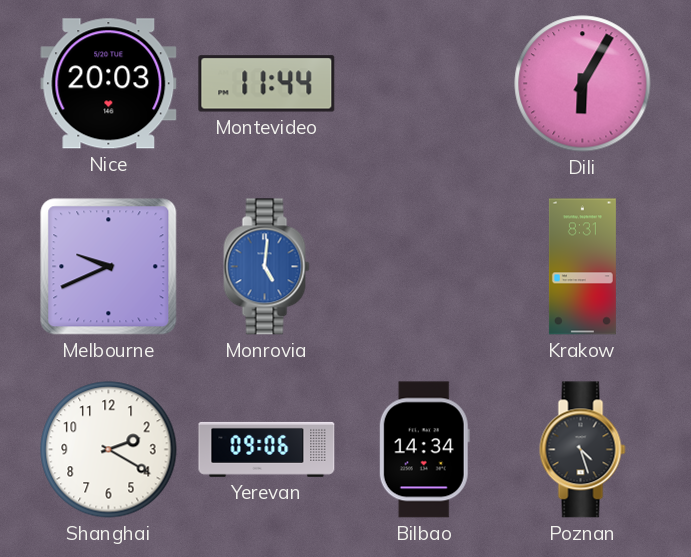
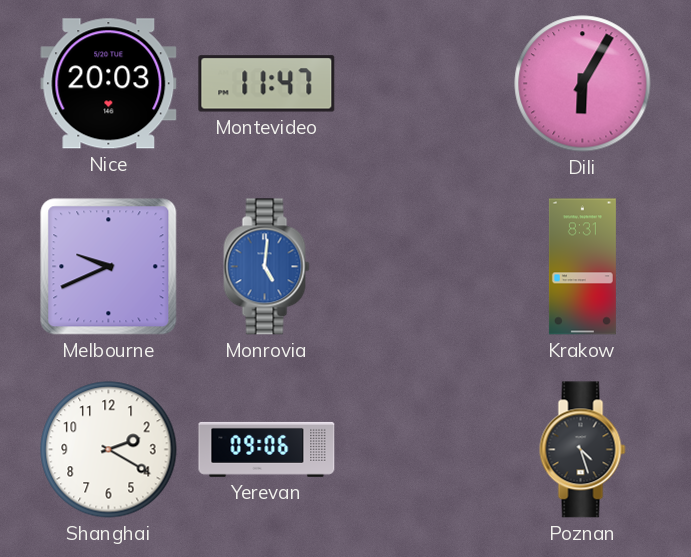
Montevideo: 11:44 -> 11:47 (267, 84)
Bilbao: 14:34 -> none (424, 450)
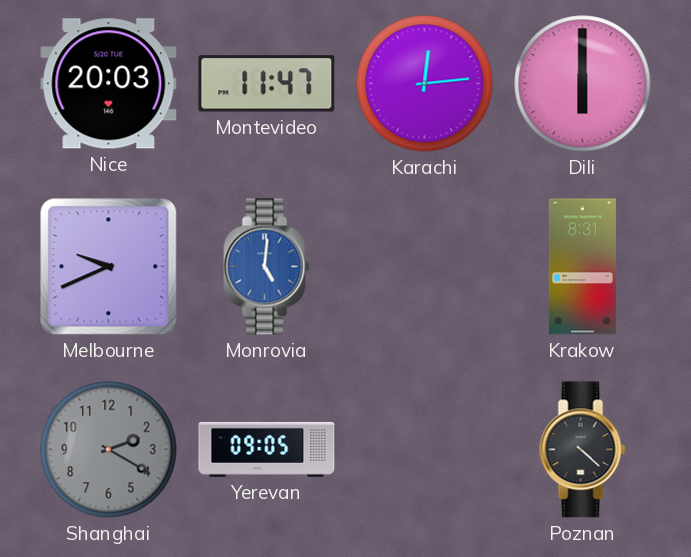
Karachi: none -> 12:14 (425, 84)
Dili: 6:05 -> 6:00 (583, 84)
Shanghai dial: white -> grey (109, 450)
Yerevan: 09:06 -> 09:05 (267, 449)
Poznan: 4:27 -> 4:22 (583, 450)
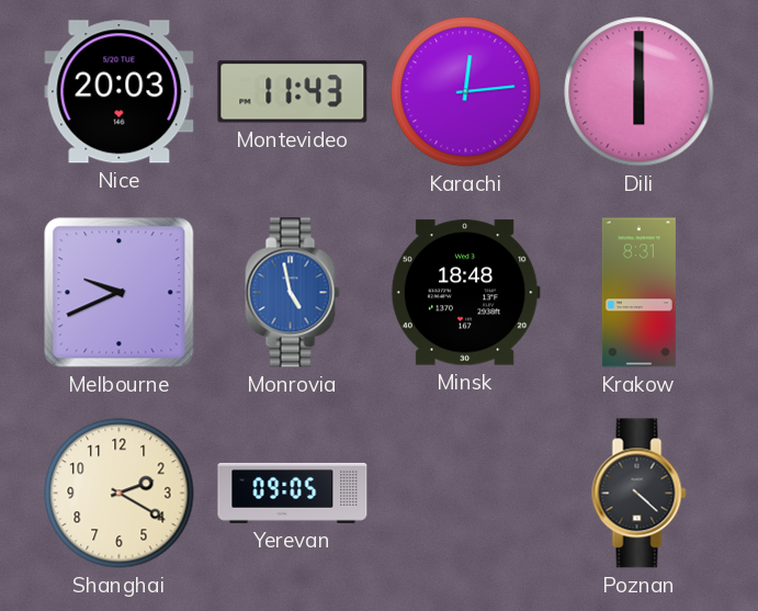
Montevideo: 11:47 -> 11:43 (293, 92)
Monrovia: 5:01 -> 4:58 (293, 293)
Minsk: none -> 18:48 (465, 293)
Shanghai dial: grey -> cream (120, 494)
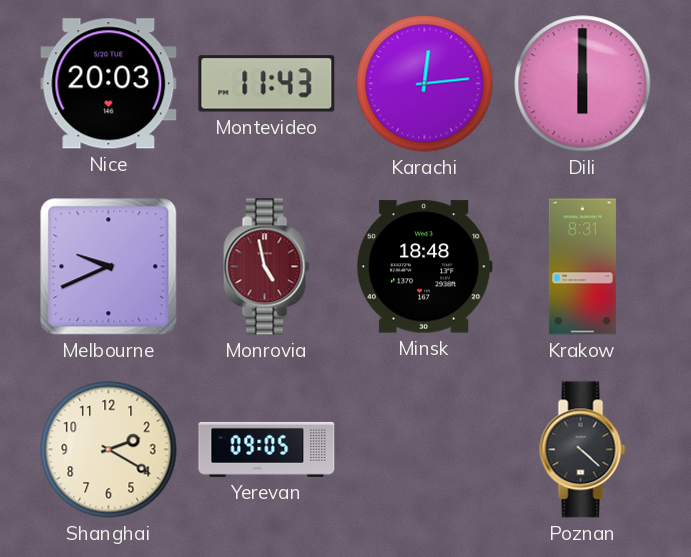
Monrovia dial: blue -> burgundy (267, 267)
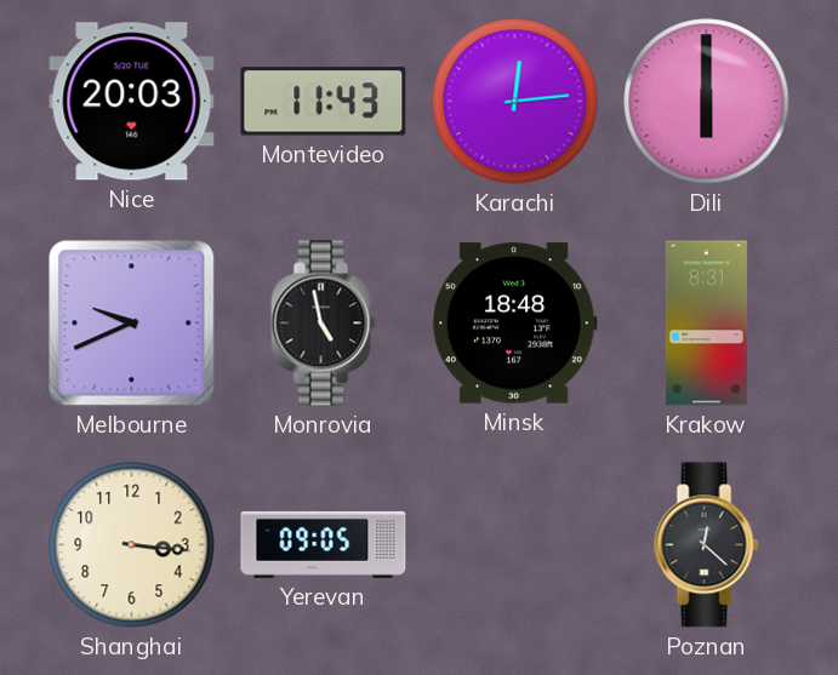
Monrovia dial: burgundy -> black (324, 324)
Shanghai: 2:20 -> 3:16 (132, 545)
Poznan: 4:22 -> 12:22 (707, 545)
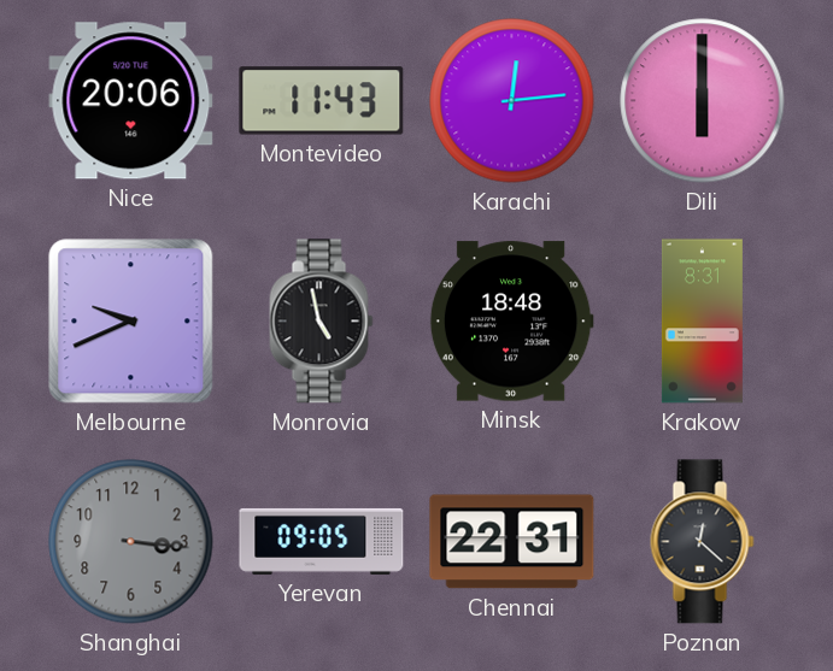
Nice: 20:03 -> 20:06 (131, 101)
Shanghai dial: cream -> grey (131, 542)
Chennai: none -> 22:31 (512, 542)
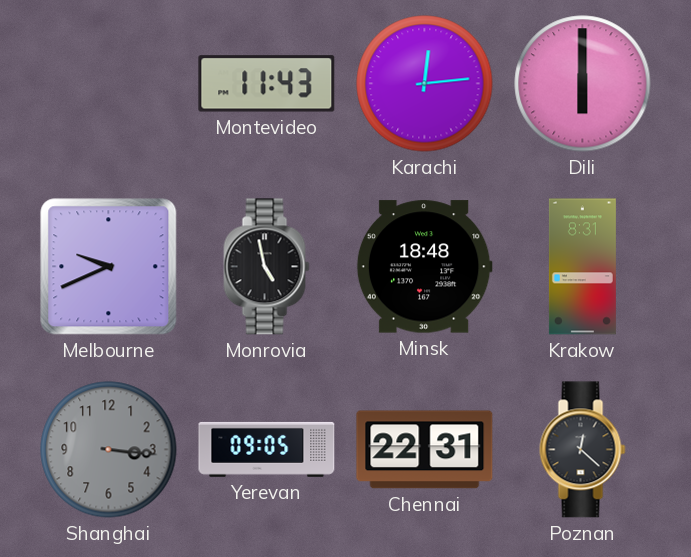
Nice: 20:06 -> none (131, 101)
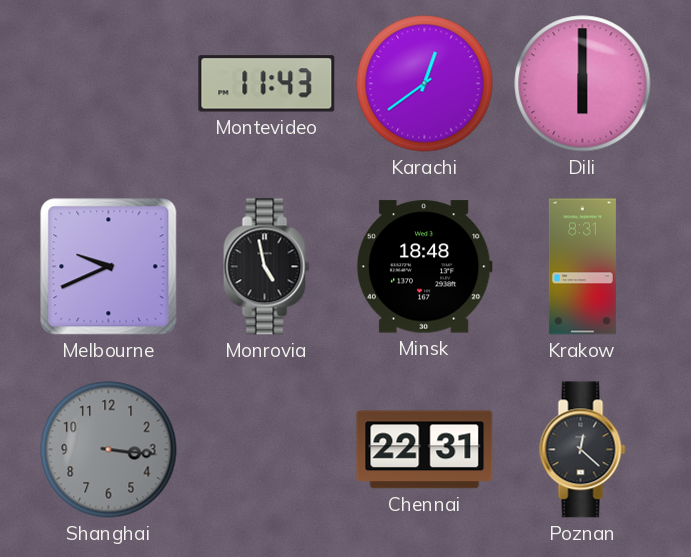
Karachi: 12:14 -> 12:39 (425, 84)
Yerevan: 09:05 -> none (267, 449)
